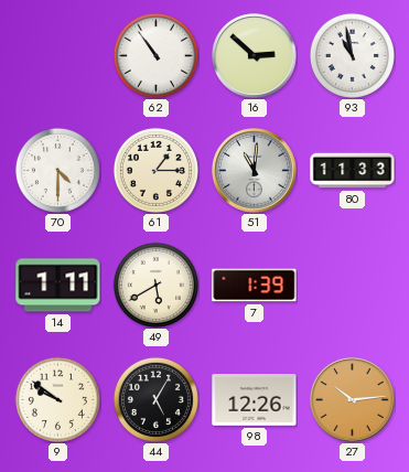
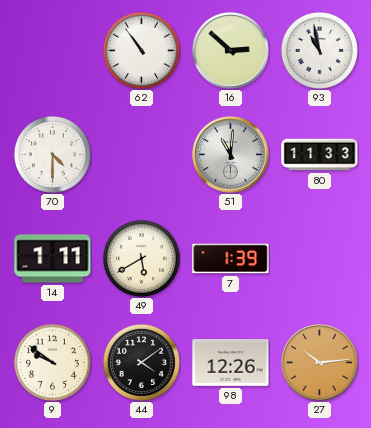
61: 1:15 -> none (155, 170)
44: 5:05 -> 4:09 (141, 362)
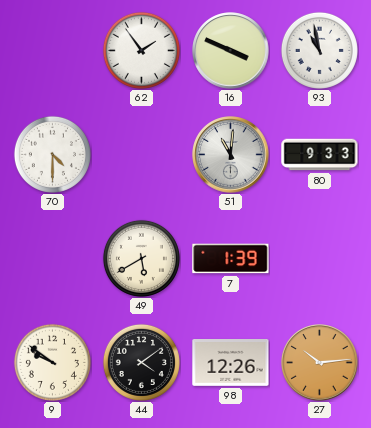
62: 10:54 -> 1:54 (141, 50)
16: 2:52 -> 3:49 (231, 51)
80: 11:33 -> 9:33 (320, 155)
14: 1:11 -> none (53, 259)
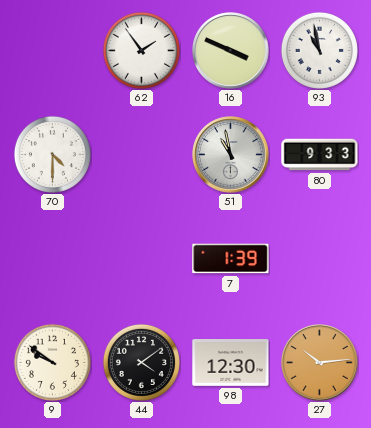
51: 11:01 -> 10:58 (231, 155)
49: 5:40 -> none (141, 258)
98: 12:26 -> 12:30 (231, 363)
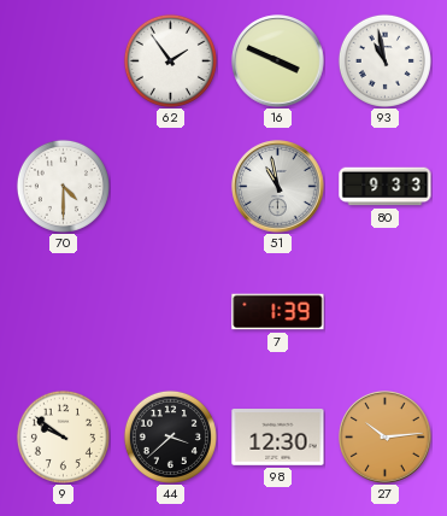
44: 4:09 -> 3:38 (170, 436)
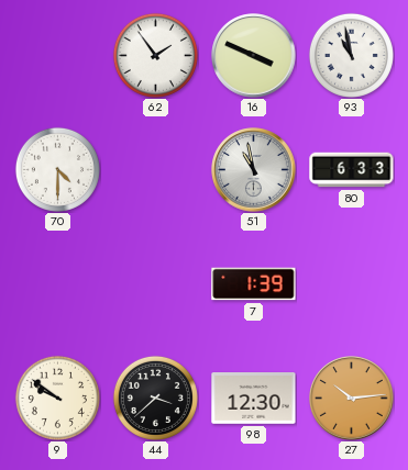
80: 9:33 -> 6:33 (352, 170)
